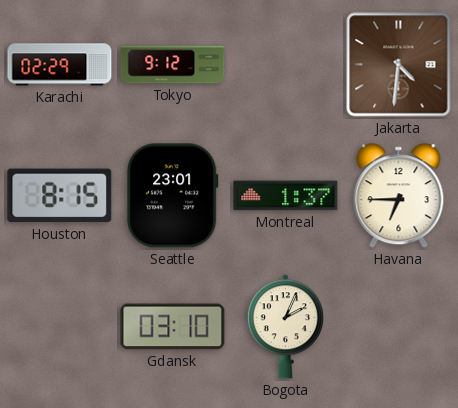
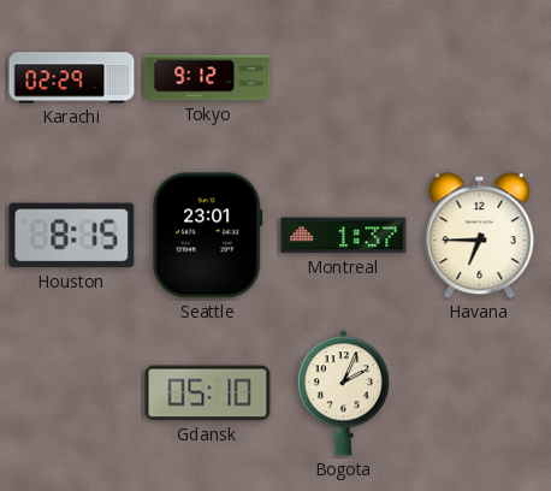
Jakarta: 4:31 -> none (399, 65)
Gdansk: 03:10 -> 05:10 (208, 394)
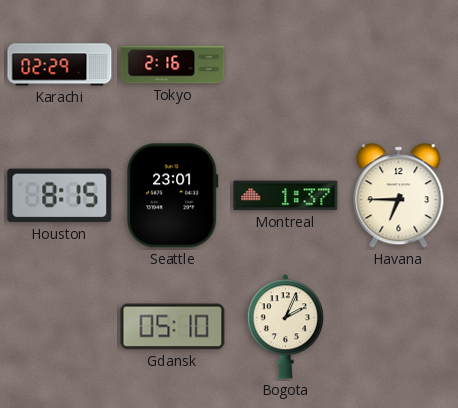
Tokyo: 9:12 -> 2:16 (173, 65)
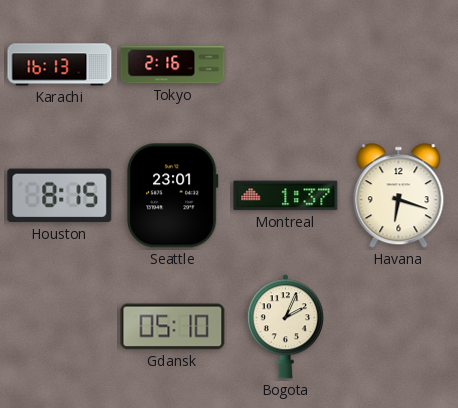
Karachi: 02:29 -> 16:13 (60, 65)
Havana: 6:45 -> 6:18 (399, 196)
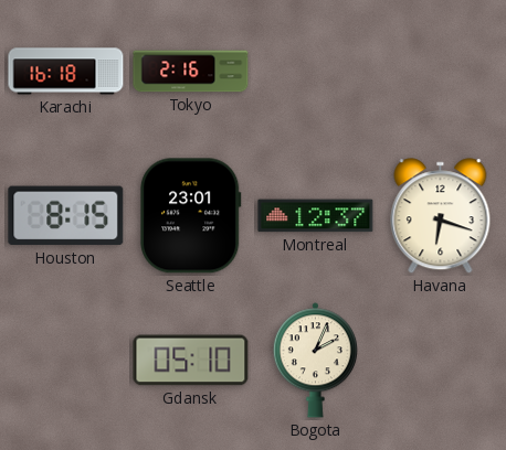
Karachi: 16:13 -> 16:18 (66, 72)
Montreal: 1:37 -> 12:37 (316, 216)
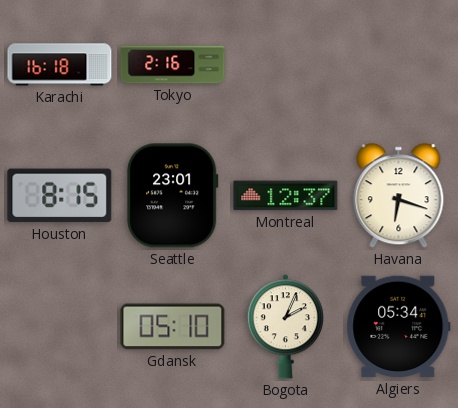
Algiers: none -> 05:34 (399, 327)
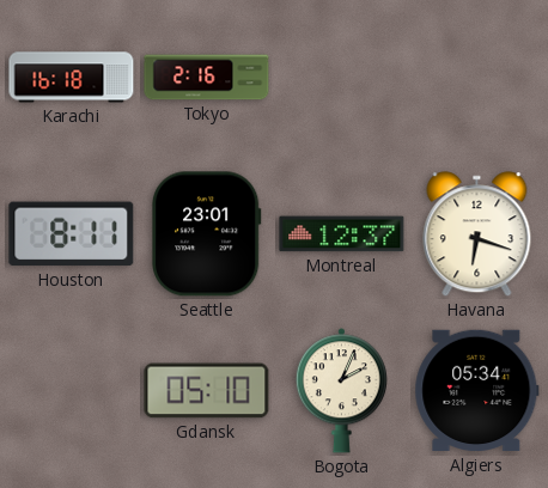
Houston: 8:15 -> 8:11 (72, 234)
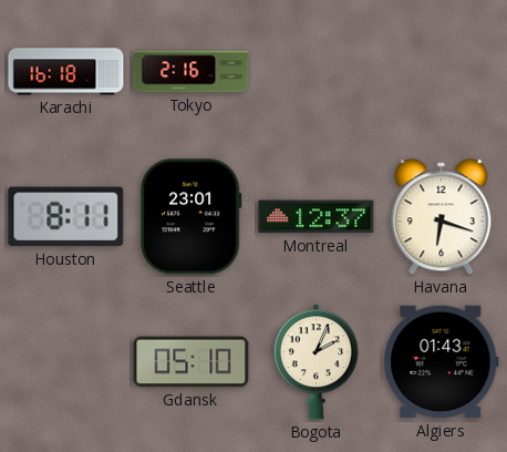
Algiers: 05:34 -> 01:43 (442, 362)
